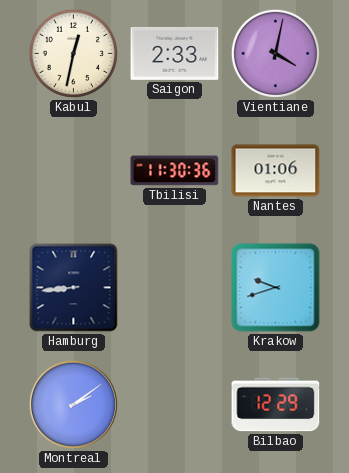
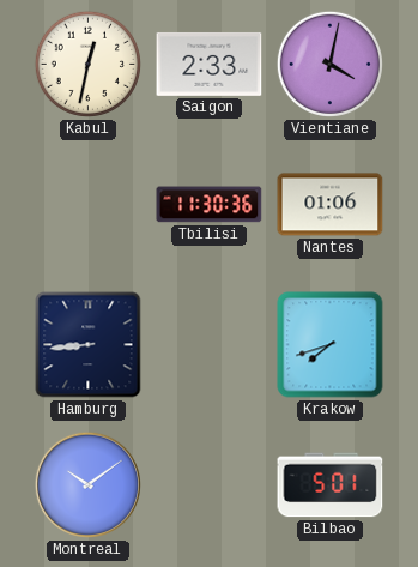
Krakow: 9:42 -> 7:42 (331, 345)
Montreal: 2:09 -> 10:09 (87, 484)
Bilbao: 12:29 -> 5:01 (331, 485)
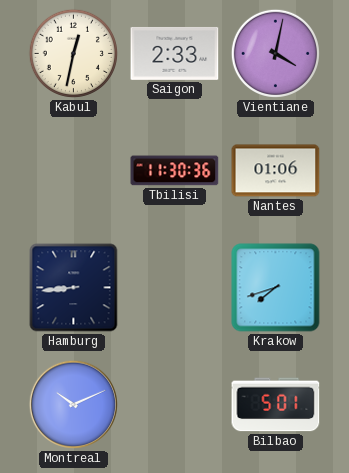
Montreal: 10:09 -> 10:11 (73, 404)
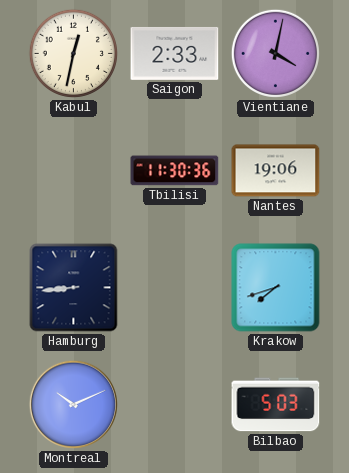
Nantes: 01:06 -> 19:06 (276, 171)
Bilbao: 5:01 -> 5:03 (276, 405)
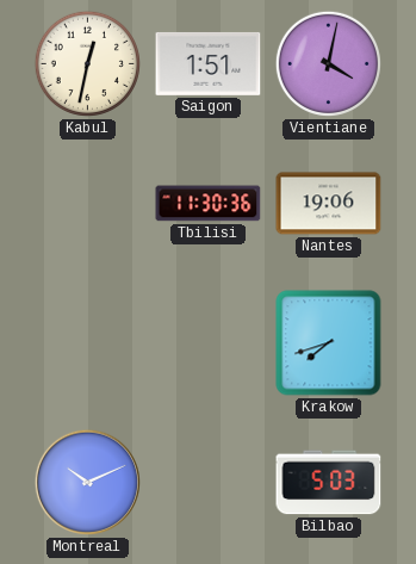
Saigon: 2:33 -> 1:51 (209, 63)
Hamburg: 8:44 -> none (74, 288)
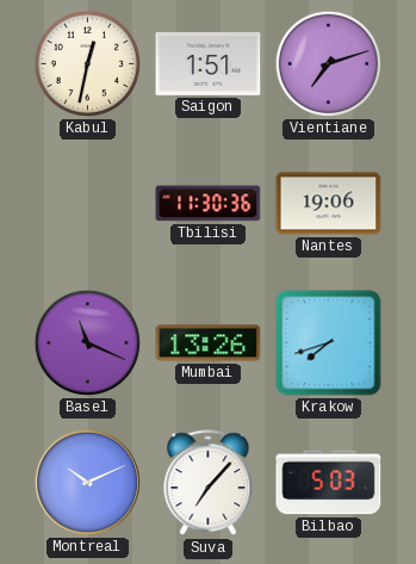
Vientiane: 4:02 -> 7:12 (328, 63)
Basel: none -> 11:19 (87, 342)
Mumbai: none -> 13:26 (209, 343)
Suva: none -> 7:07 (209, 483)
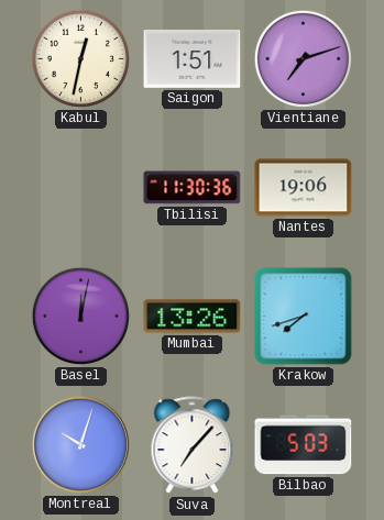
Basel: 11:19 -> 12:02 (80, 316)
Montreal: 10:11 -> 10:03 (80, 444)
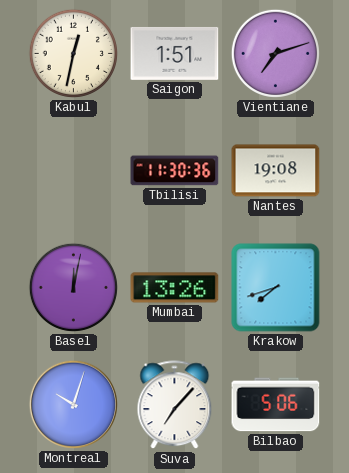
Nantes: 19:06 -> 19:08 (276, 171)
Bilbao: 5:03 -> 5:06 (276, 405)
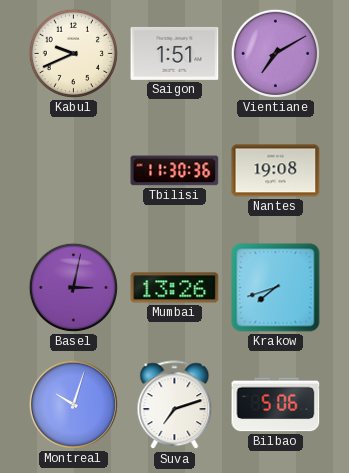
Kabul: 12:32 -> 9:41 (73, 53)
Vientiane: 7:12 -> 7:10 (275, 53)
Basel: 12:02 -> 3:02 (73, 287)
Suva: 7:07 -> 7:12 (175, 405)
